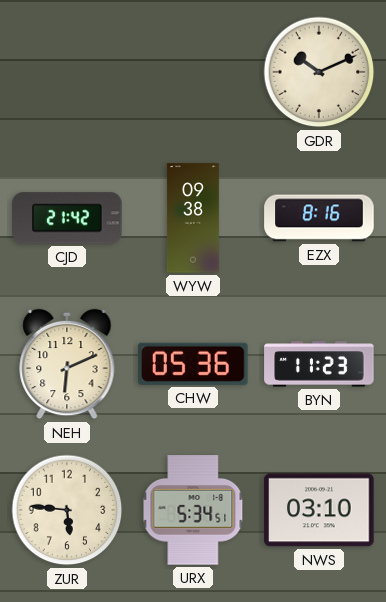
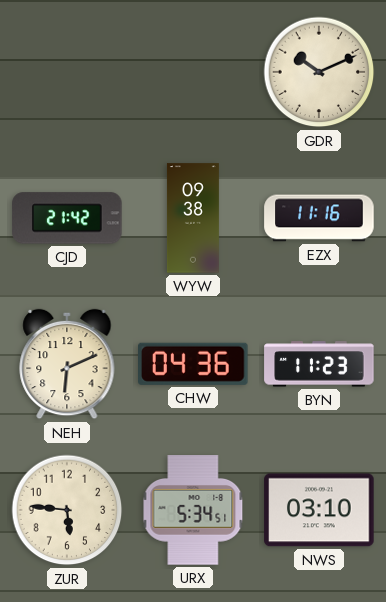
EZX: 8:16 -> 11:16 (319, 218)
CHW: 05:36 -> 04:36 (193, 364)
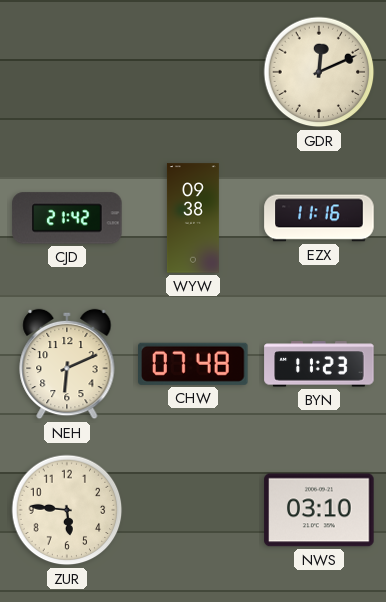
GDR: 10:11 -> 12:11 (319, 72)
CHW: 04:36 -> 07:48 (193, 364)
URX: 5:34 -> none (193, 510)
